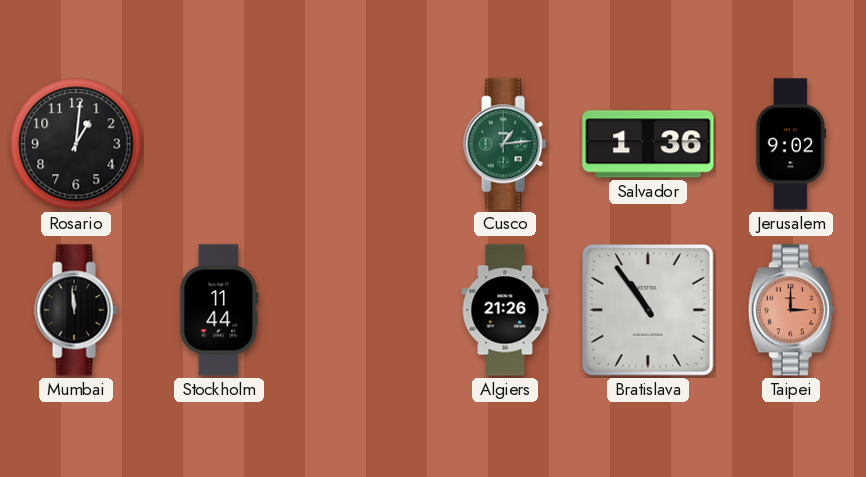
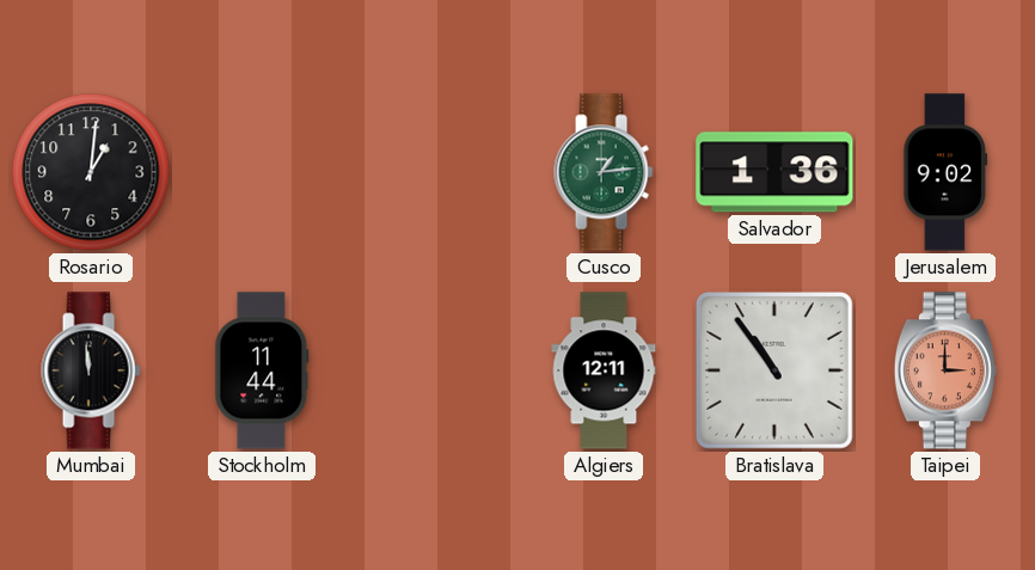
Algiers: 21:26 -> 12:11 (604, 370)
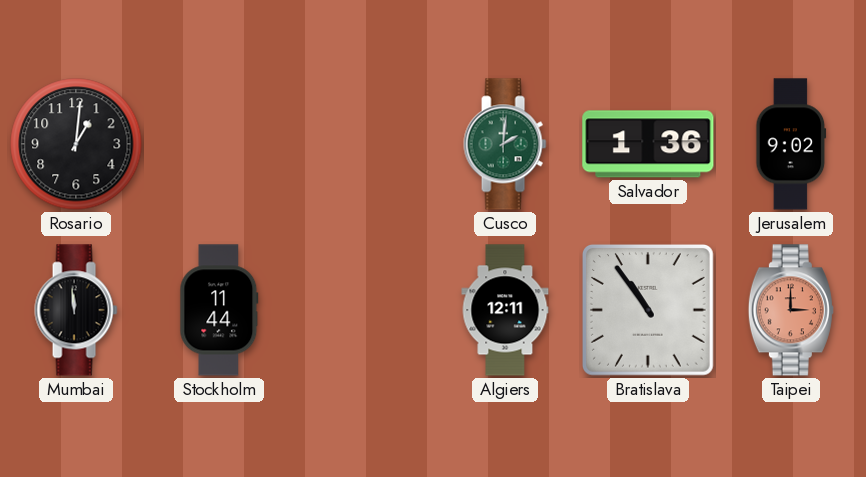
Cusco: 1:14 -> 2:01 (505, 144)
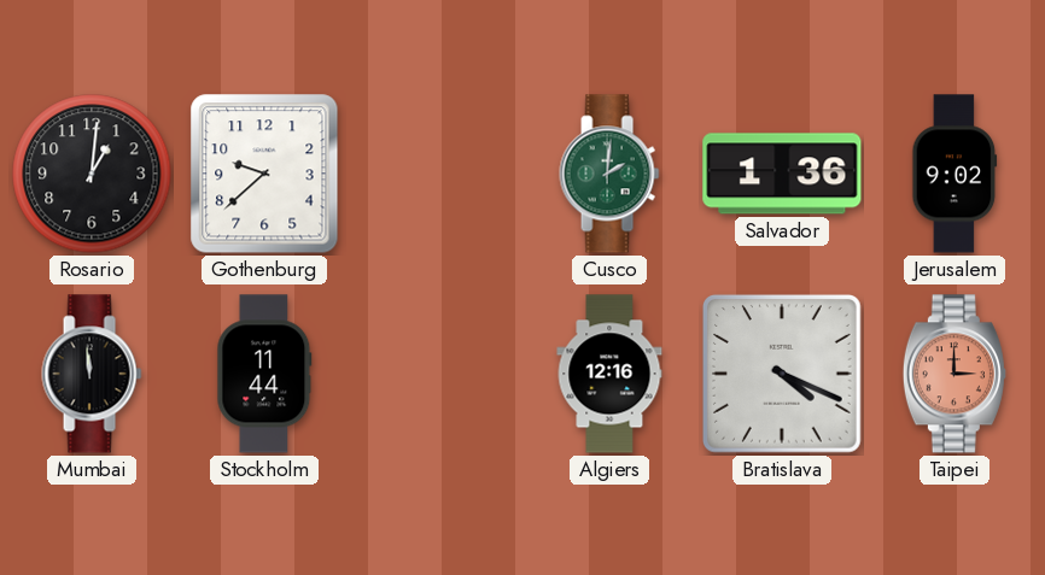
Gothenburg: none -> 9:38 (264, 174)
Algiers: 12:11 -> 12:16 (609, 374)
Bratislava: 10:54 -> 4:19 (782, 374)
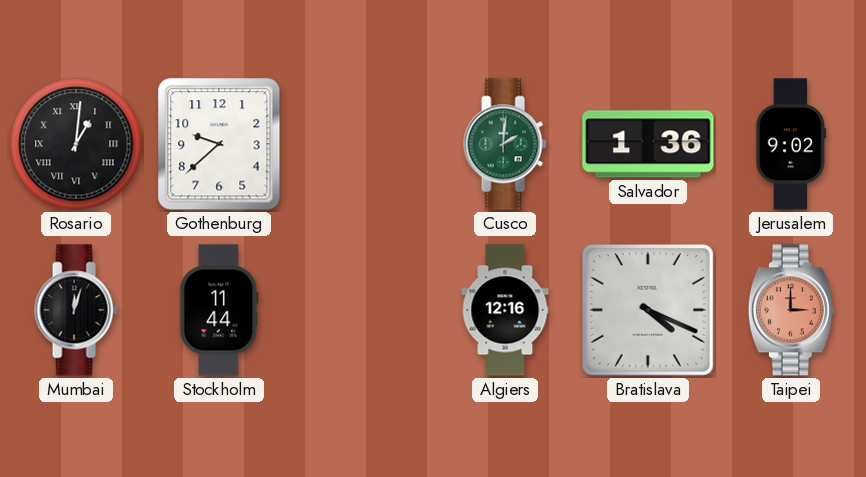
Rosario numerals: Arabic -> Roman (76, 144)
Mumbai: 11:59 -> 12:03 (76, 310)
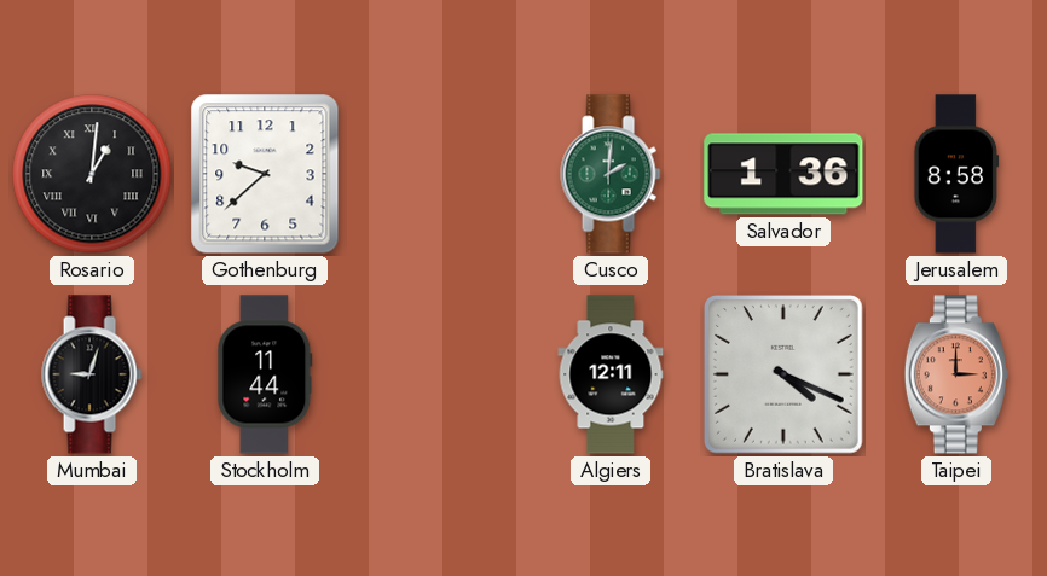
Jerusalem: 9:02 -> 8:58 (956, 174)
Mumbai: 12:03 -> 9:03 (92, 374)
Algiers: 12:16 -> 12:11 (611, 374)
